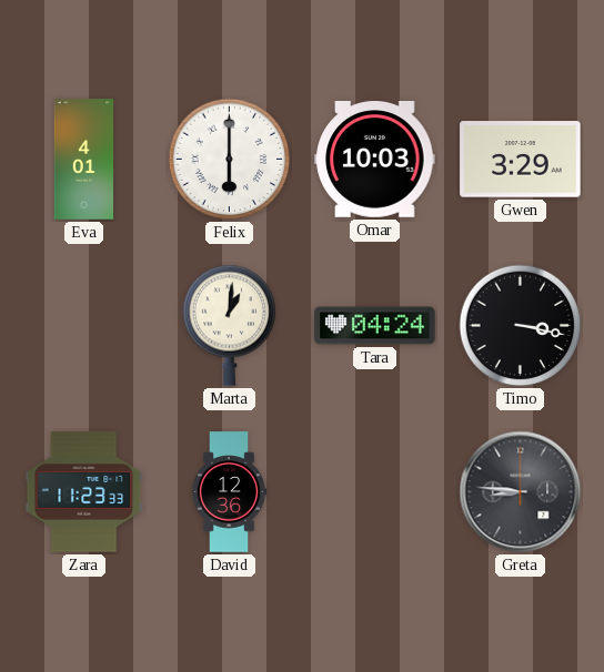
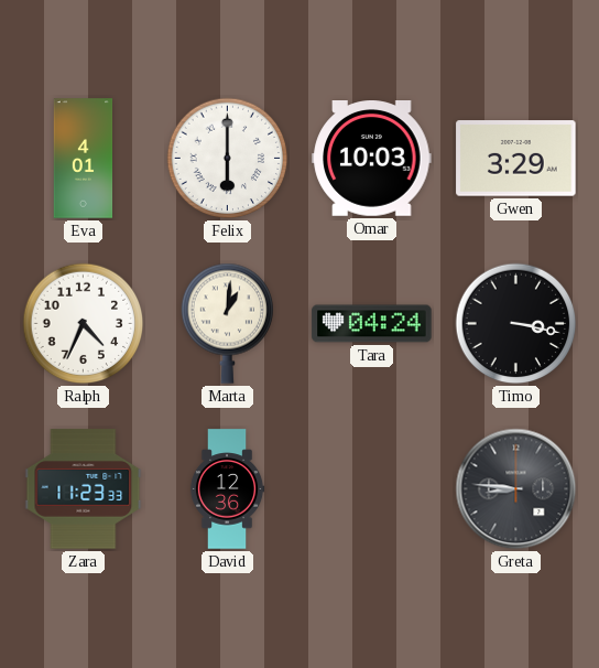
Ralph: none -> 4:34 (84, 324)
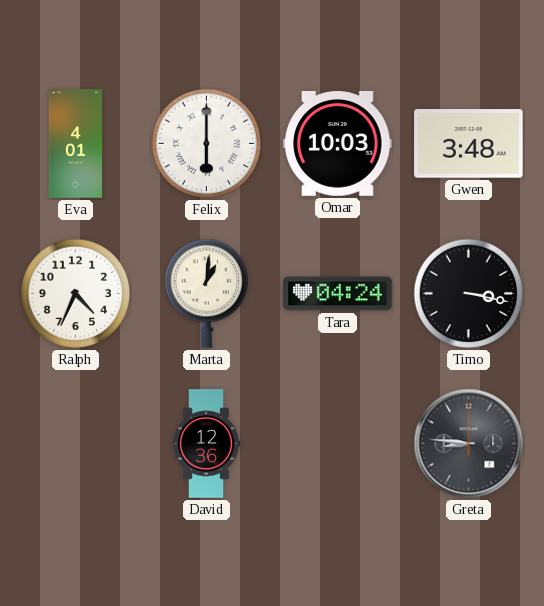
Gwen: 3:29 -> 3:48 (469, 144)
Zara: 11:23 -> none (84, 489)
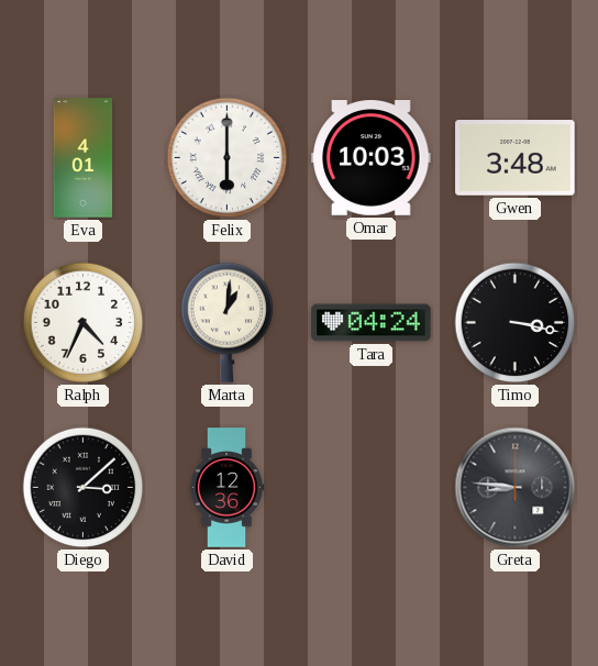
Diego: none -> 3:08 (84, 488)
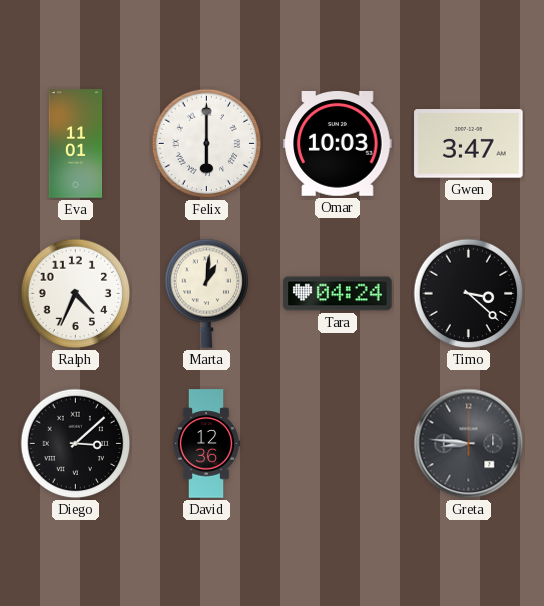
Eva: 4:01 -> 11:01 (76, 144)
Gwen: 3:48 -> 3:47 (469, 144)
Timo: 3:17 -> 3:22 (469, 294)
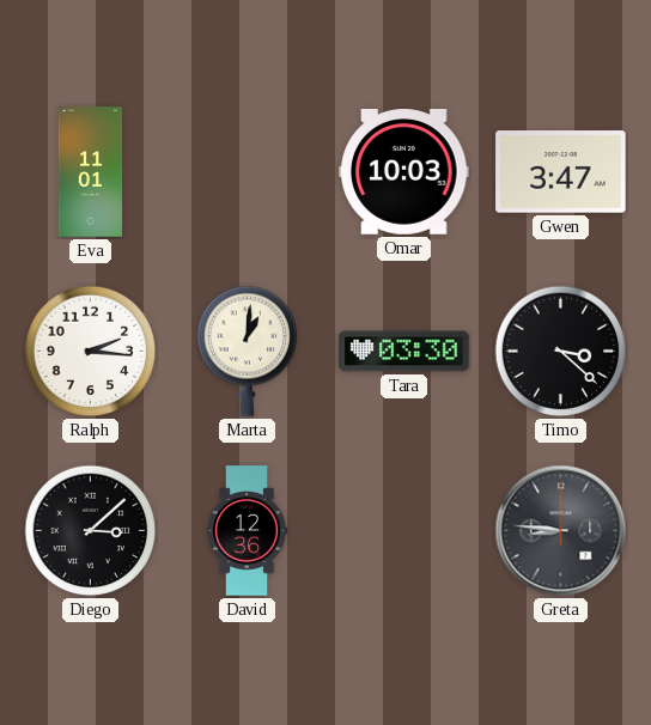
Felix: 6:00 -> none (207, 144)
Ralph: 4:34 -> 2:16 (91, 352)
Tara: 04:24 -> 03:30 (404, 352)
